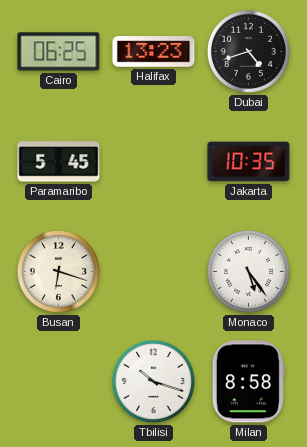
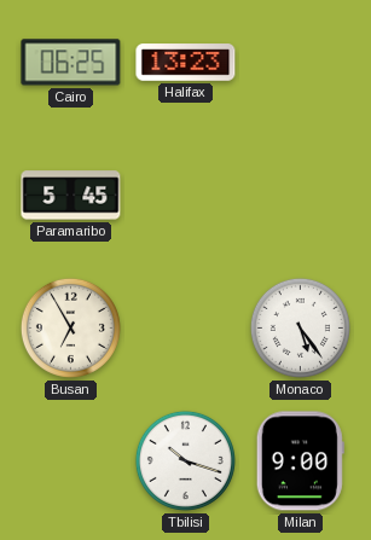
Dubai: 4:42 -> none (248, 51)
Jakarta: 10:35 -> none (249, 162)
Busan: 6:18 -> 6:55 (70, 327)
Milan: 8:58 -> 9:00 (300, 461)
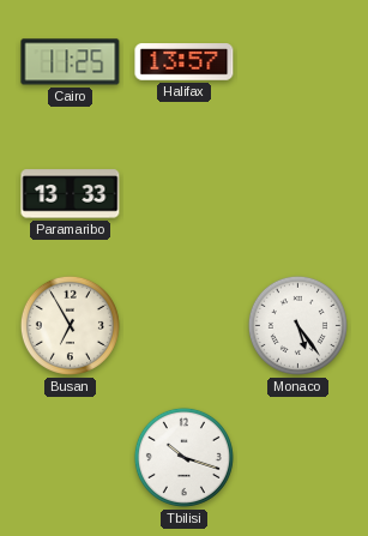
Cairo: 06:25 -> 11:25 (71, 62)
Halifax: 13:23 -> 13:57 (185, 62)
Paramaribo: 5:45 -> 13:33 (71, 194)
Milan: 9:00 -> none (300, 461)
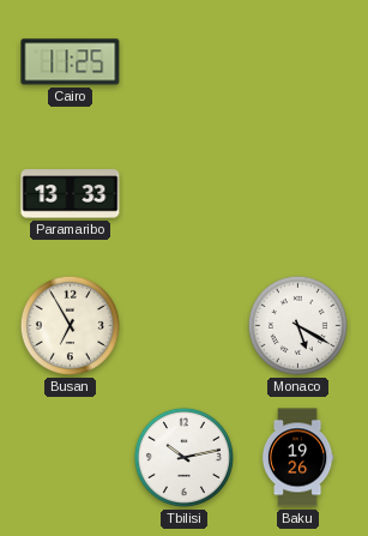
Halifax: 13:57 -> none (185, 62)
Monaco: 5:24 -> 5:20 (297, 325)
Tbilisi: 10:18 -> 10:13 (183, 457)
Baku: none -> 19:26 (297, 458)
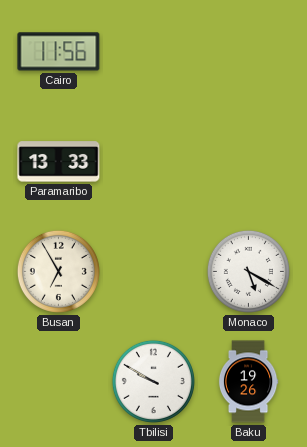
Cairo: 11:25 -> 11:56 (59, 52)
Tbilisi: 10:13 -> 9:50 (153, 381)
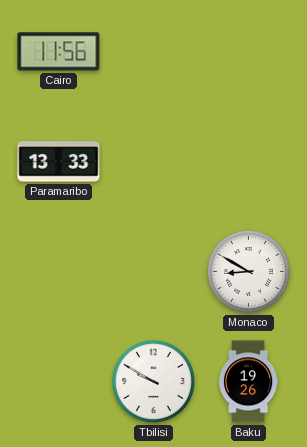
Busan: 6:55 -> none (58, 271)
Monaco: 5:20 -> 8:50 (248, 271)
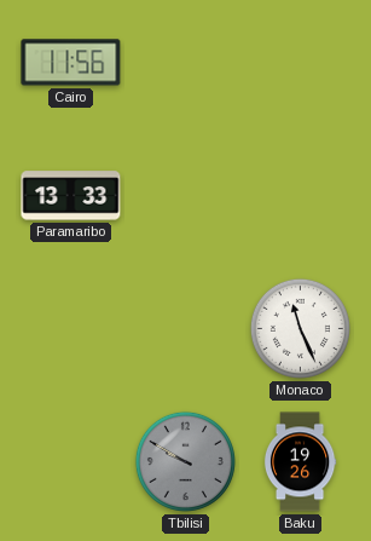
Monaco: 8:50 -> 11:26 (300, 328)
Tbilisi dial: white -> grey (185, 461)
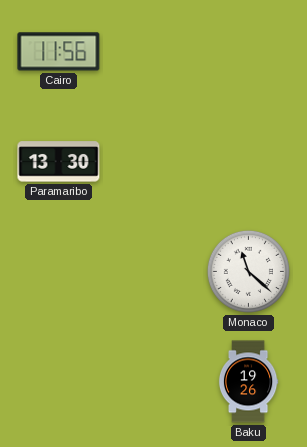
Paramaribo: 13:33 -> 13:30 (59, 162)
Monaco: 11:26 -> 11:22 (248, 271)
Tbilisi: 9:50 -> none (185, 461)
